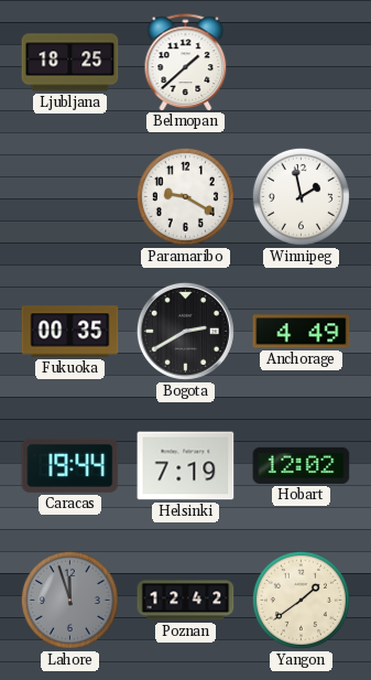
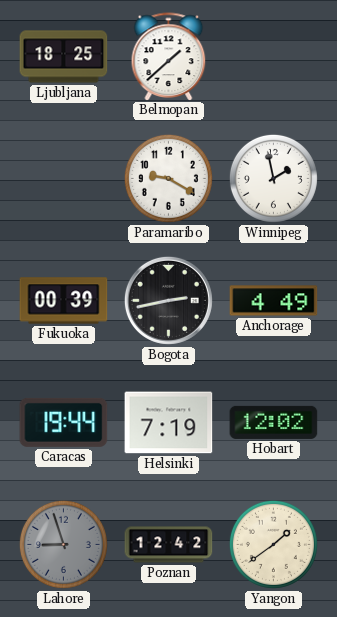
Fukuoka: 00:35 -> 00:39 (64, 301)
Bogota: 2:40 -> 2:43 (168, 300)
Lahore: 11:57 -> 8:57 (63, 544)
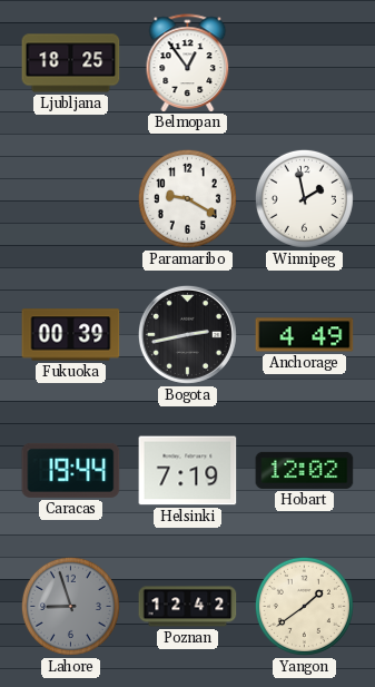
Belmopan: 1:38 -> 12:54 (188, 62)
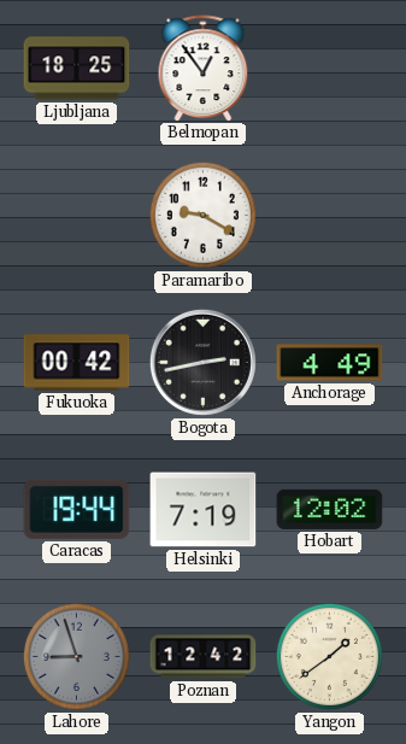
Winnipeg: 1:58 -> none (304, 198)
Fukuoka: 00:39 -> 00:42 (77, 363)
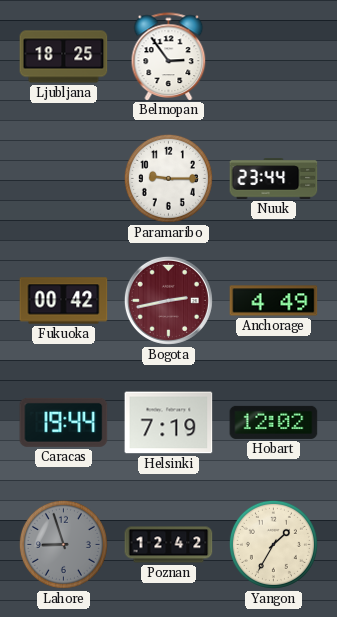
Belmopan: 12:54 -> 2:54 (169, 56)
Paramaribo: 9:20 -> 9:15 (168, 178)
Nuuk: none -> 23:44 (274, 179)
Bogota dial: black -> burgundy (168, 300)
Yangon: 1:39 -> 1:35 (273, 544)
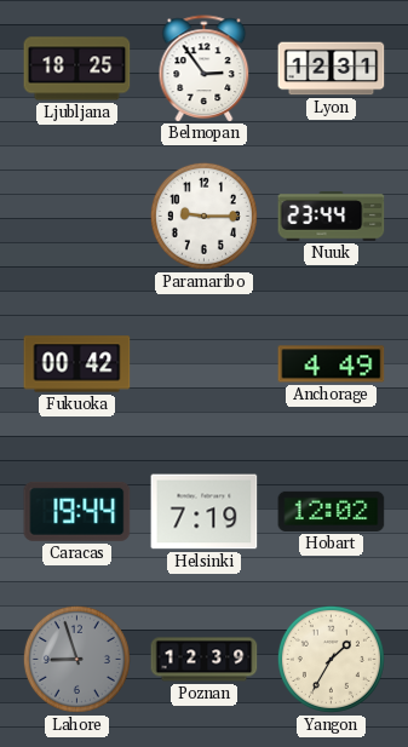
Lyon: none -> 12:31 (332, 69)
Bogota: 2:43 -> none (168, 300)
Poznan: 12:42 -> 12:39 (205, 660)
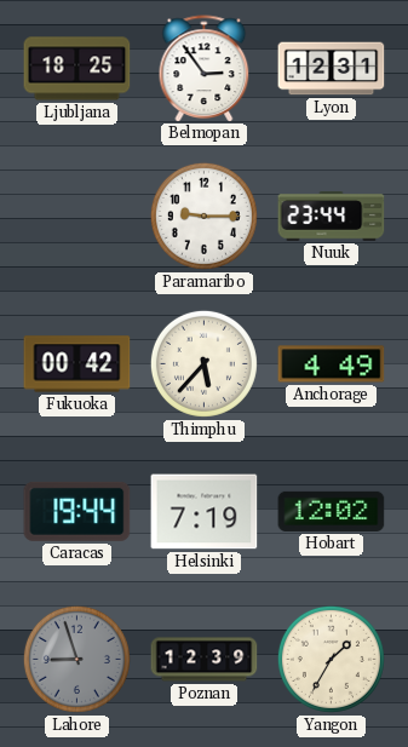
Thimphu: none -> 5:37 (203, 363)
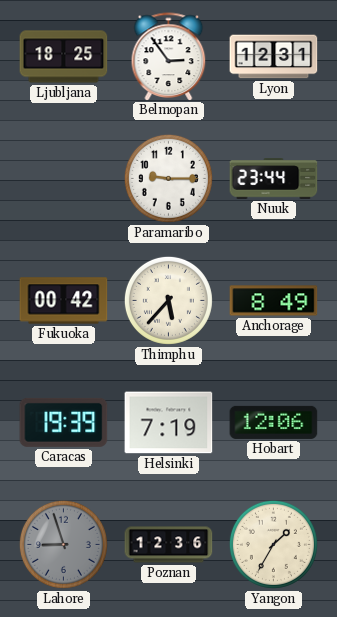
Anchorage: 4:49 -> 8:49 (274, 301)
Caracas: 19:44 -> 19:39 (64, 422)
Hobart: 12:02 -> 12:06 (274, 422)
Poznan: 12:39 -> 12:36 (169, 545)
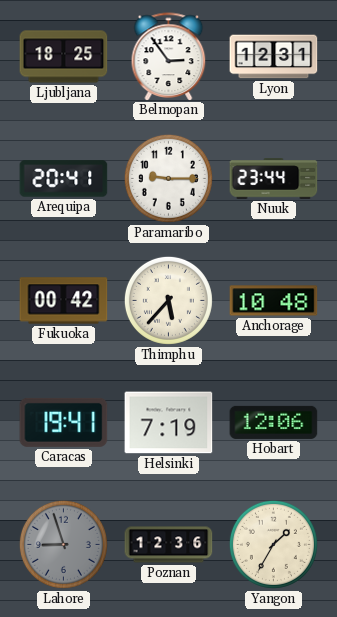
Arequipa: none -> 20:41 (64, 179)
Anchorage: 8:49 -> 10:48 (274, 301)
Caracas: 19:39 -> 19:41 (64, 422)
